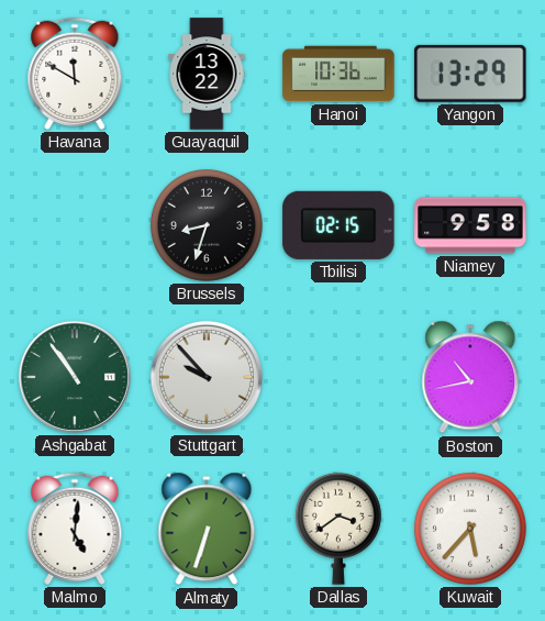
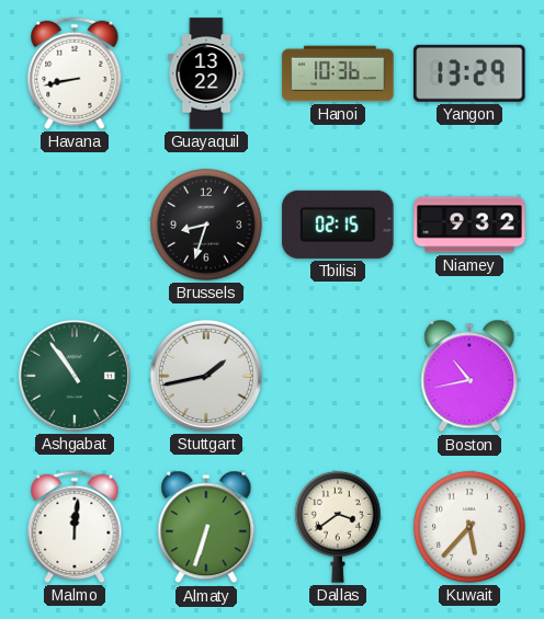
Havana: 11:50 -> 8:43 (75, 73)
Niamey: 9:58 -> 9:32 (469, 225)
Stuttgart: 9:53 -> 1:43 (206, 376)
Malmo: 5:01 -> 12:01 (75, 527)
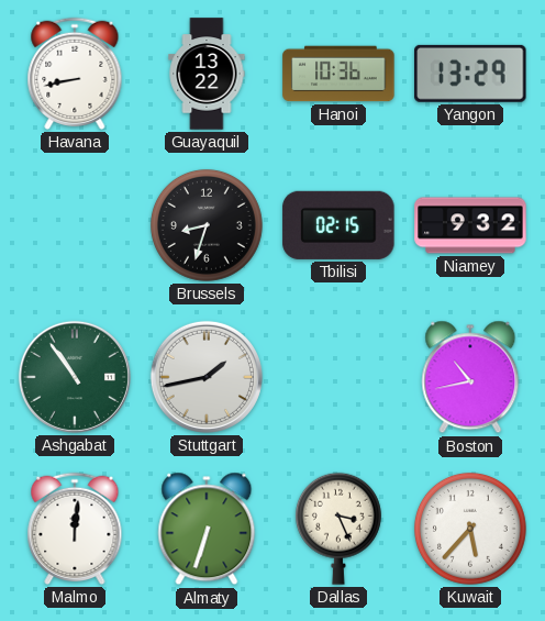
Dallas: 3:39 -> 3:26 (338, 529)
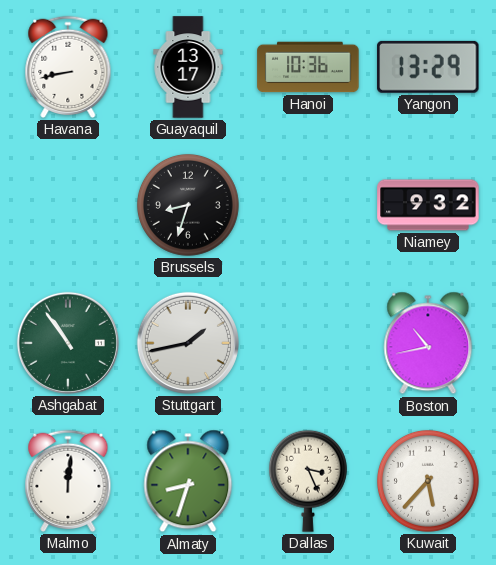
Guayaquil: 13:22 -> 13:17 (188, 67)
Tbilisi: 02:15 -> none (338, 225)
Almaty: 6:33 -> 8:33 (188, 481)
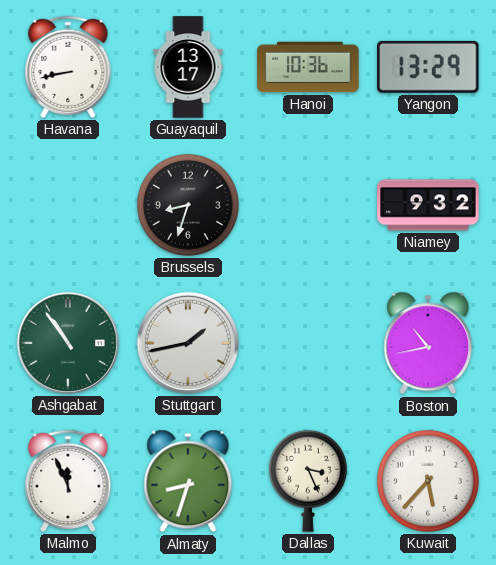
Malmo: 12:01 -> 11:56 (68, 481)
